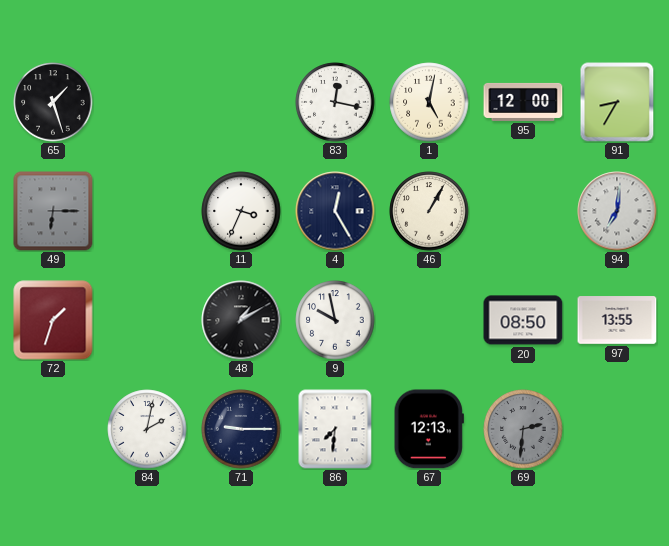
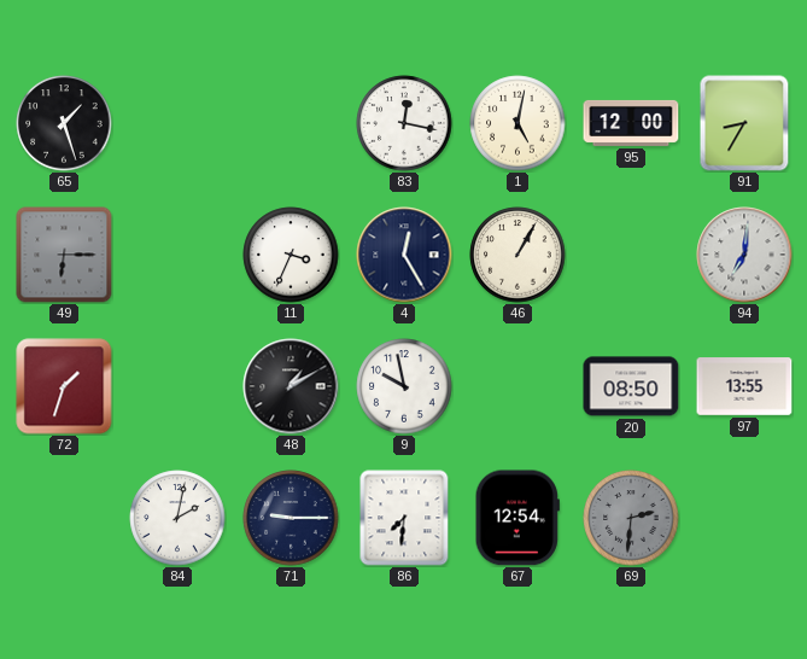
67: 12:13 -> 12:54 (517, 518)
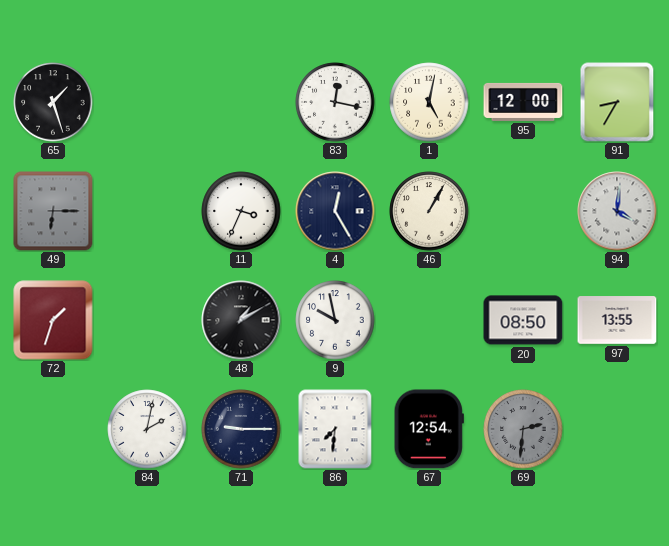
94: 7:01 -> 4:01 (617, 211)
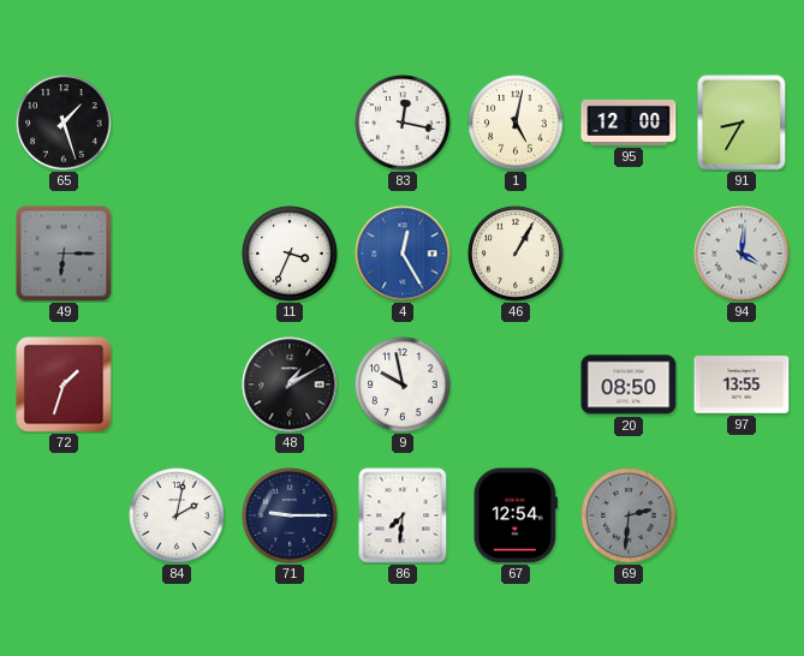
4 dial: navy -> blue (403, 254)
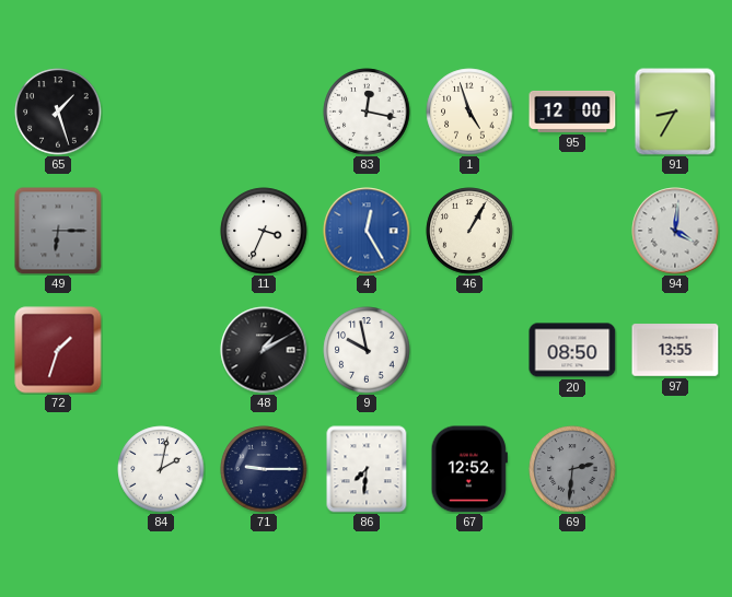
1: 5:02 -> 4:57 (469, 112)
67: 12:54 -> 12:52 (469, 469)
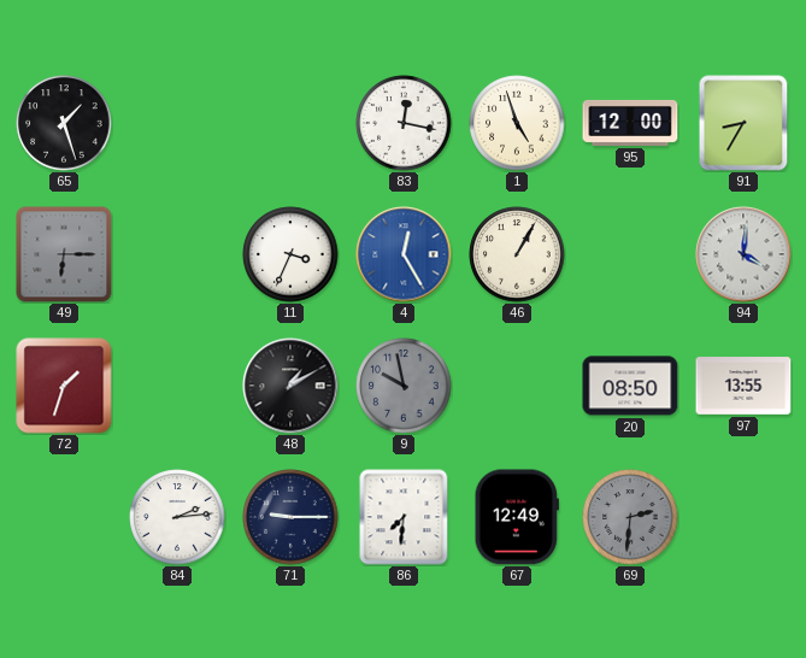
9 dial: white -> grey (404, 386)
84: 2:02 -> 2:14 (177, 517)
67: 12:52 -> 12:49 (517, 517)
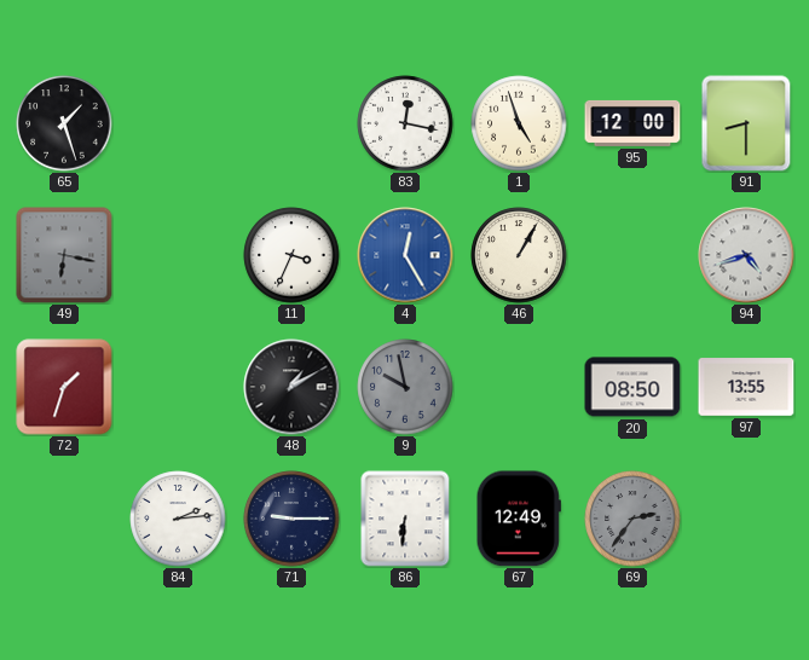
91: 8:35 -> 8:30 (746, 123)
49: 6:15 -> 6:17 (64, 255)
94: 4:01 -> 4:42 (746, 255)
86: 7:31 -> 6:31 (405, 519)
69: 2:31 -> 2:36 (632, 519)
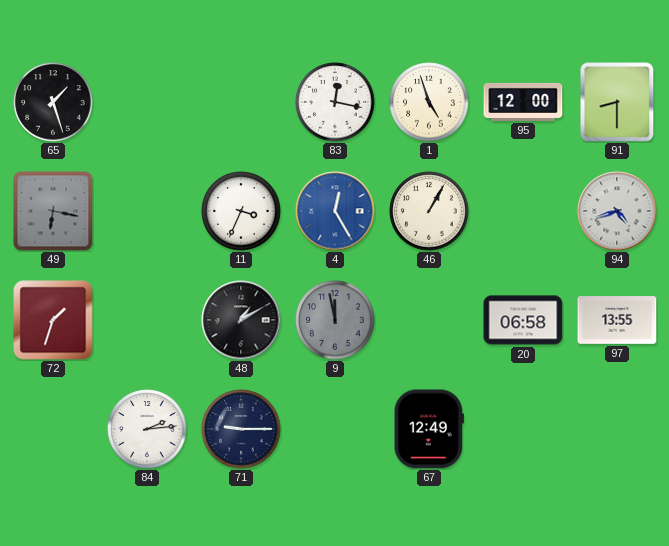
9: 9:58 -> 11:58 (335, 320)
20: 08:50 -> 06:58 (523, 320)
86: 6:31 -> none (405, 519)
69: 2:36 -> none (632, 519)
